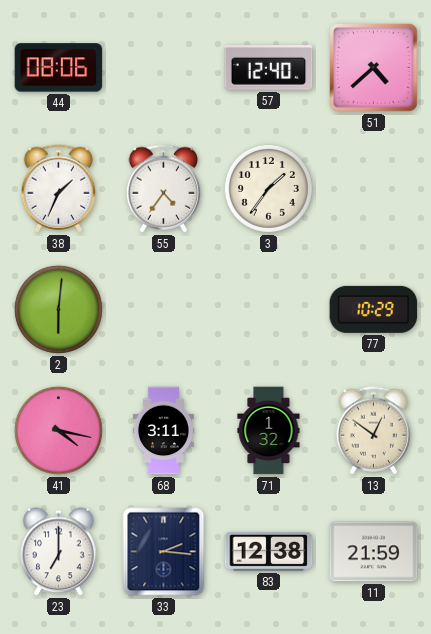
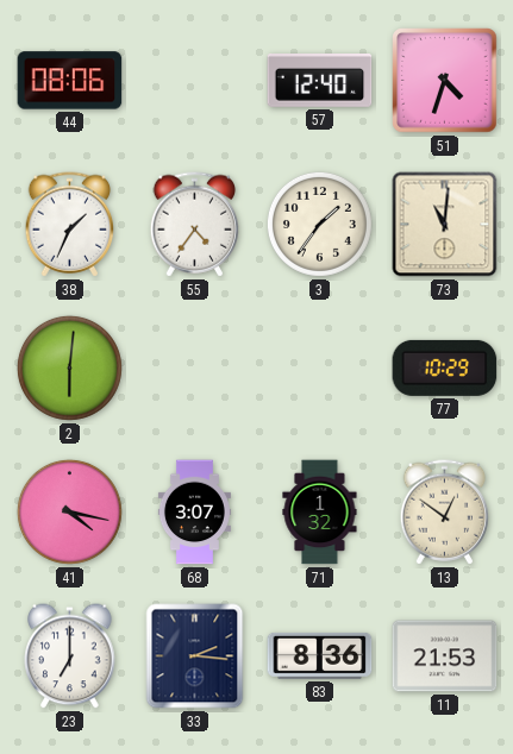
51: 4:38 -> 4:33 (445, 81)
73: none -> 11:01 (445, 225)
68: 3:11 -> 3:07 (194, 513)
83: 12:38 -> 8:36 (320, 655)
11: 21:59 -> 21:53 (445, 656)
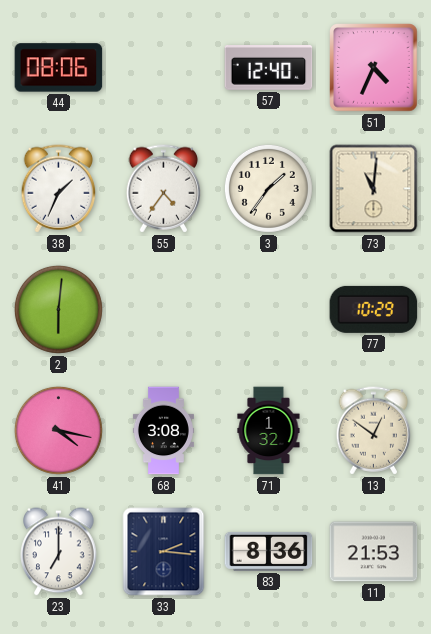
51: 4:33 -> 4:34 (374, 68)
68: 3:07 -> 3:08 (163, 431)
